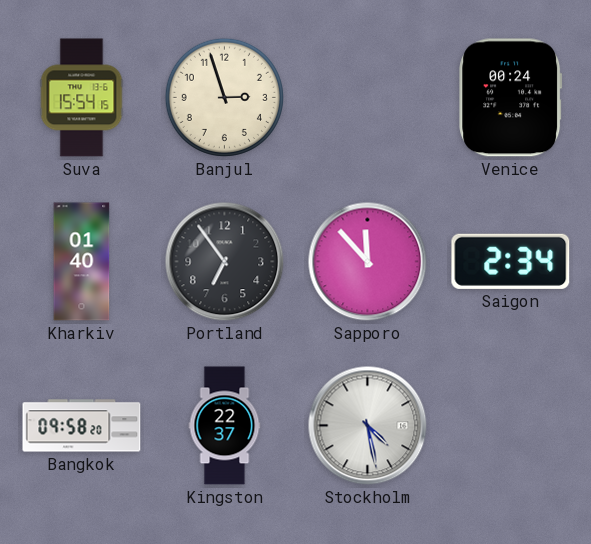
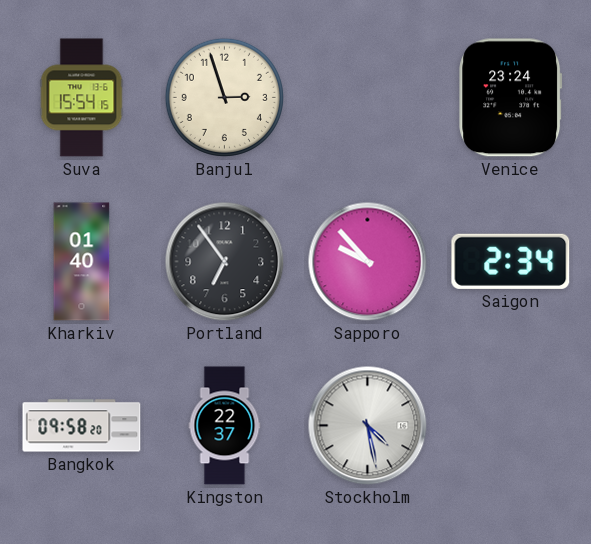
Venice: 00:24 -> 23:24 (511, 98)
Sapporo: 11:53 -> 9:53 (368, 262)
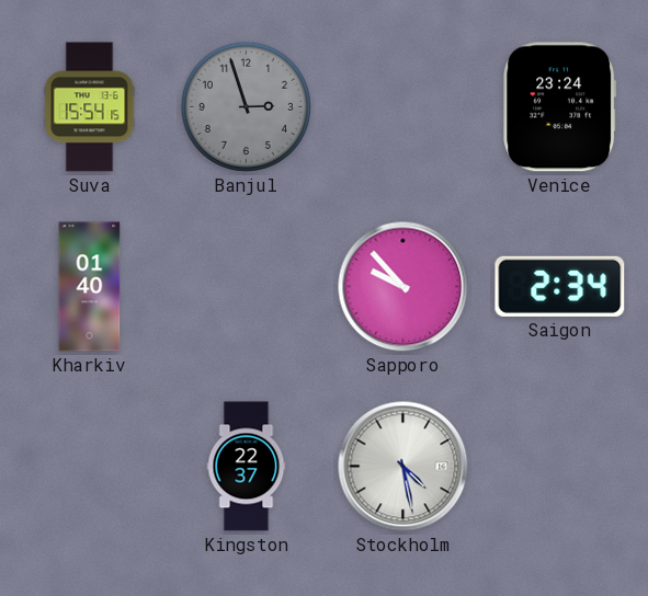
Banjul dial: cream -> grey (246, 106)
Portland: 6:54 -> none (225, 262)
Bangkok: 09:58 -> none (82, 426)
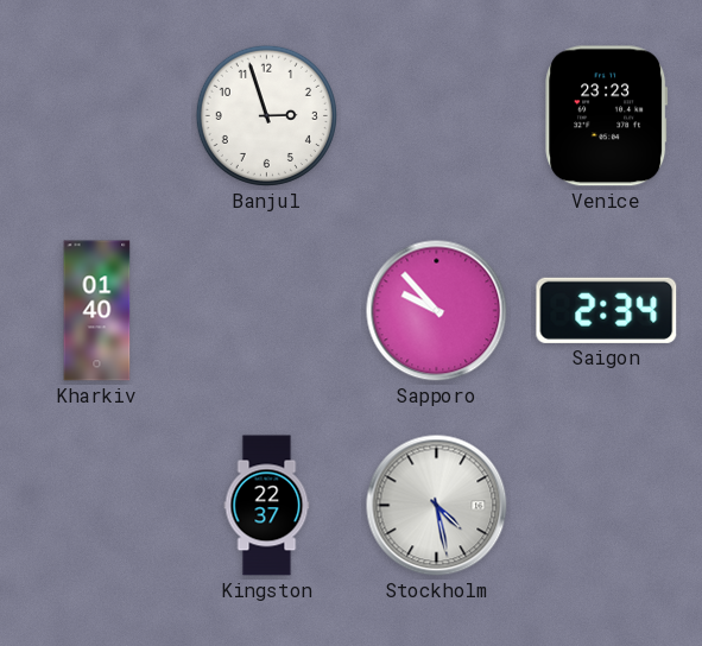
Suva: 15:54 -> none (90, 107)
Banjul dial: grey -> white (266, 115)
Venice: 23:24 -> 23:23 (607, 116)
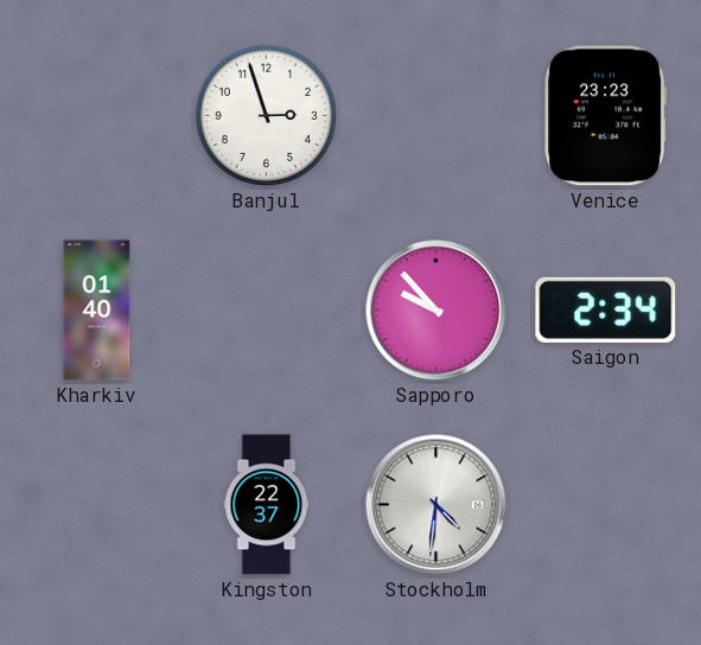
Stockholm: 4:28 -> 4:31 (436, 505)
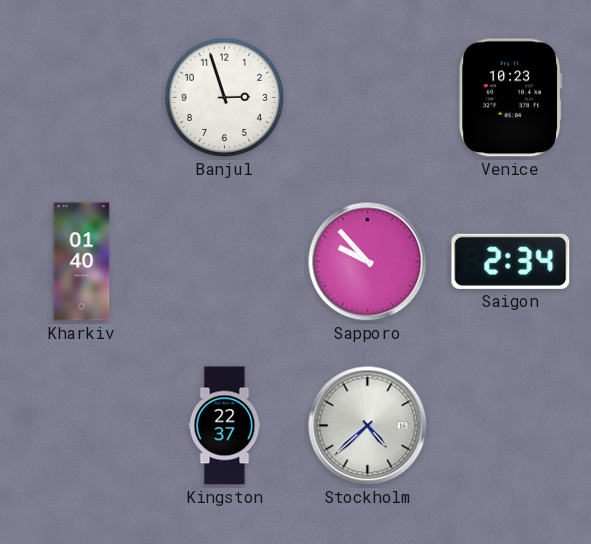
Venice: 23:23 -> 10:23 (511, 98)
Stockholm: 4:31 -> 4:38 (368, 426)
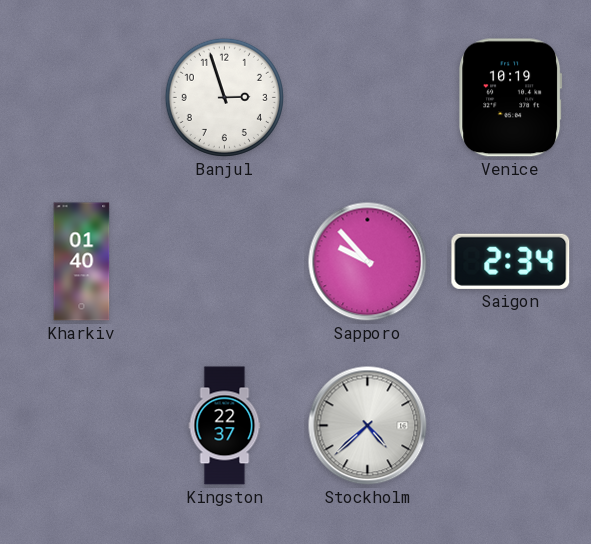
Venice: 10:23 -> 10:19 (511, 98)
